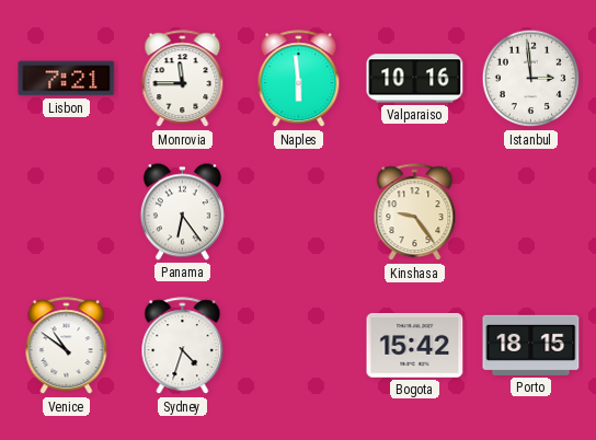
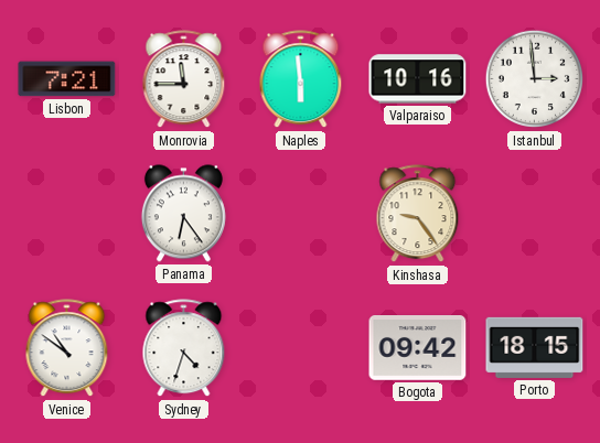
Bogota: 15:42 -> 09:42 (418, 348)
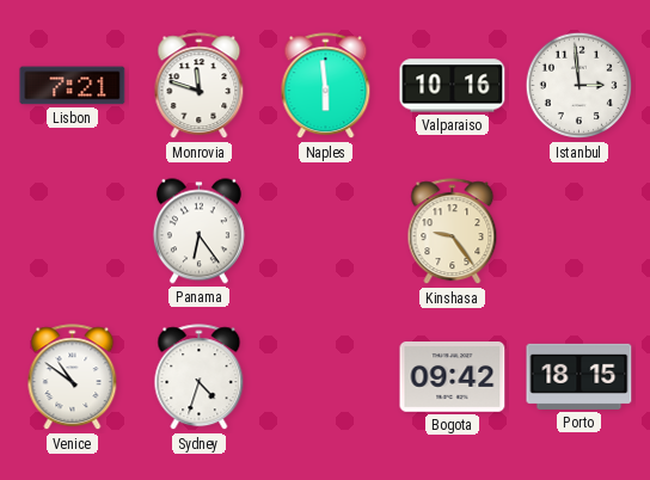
Monrovia: 11:45 -> 11:48 (200, 86)
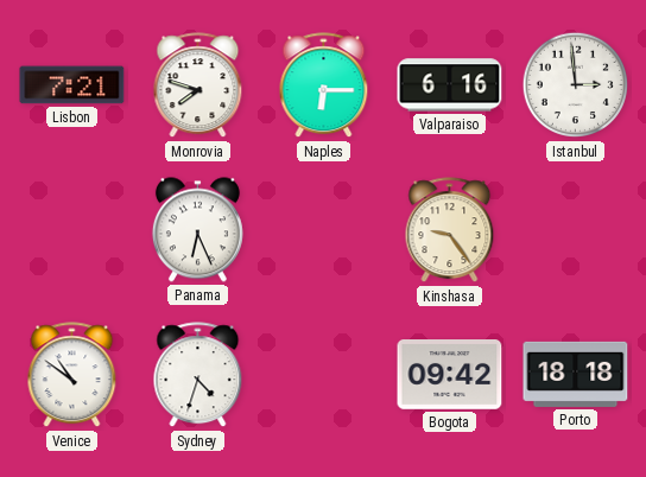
Monrovia: 11:48 -> 7:48 (198, 85)
Naples: 5:59 -> 6:15 (324, 85)
Valparaiso: 10:16 -> 6:16 (450, 85)
Panama: 6:24 -> 6:26 (197, 230)
Porto: 18:15 -> 18:18 (576, 374)
